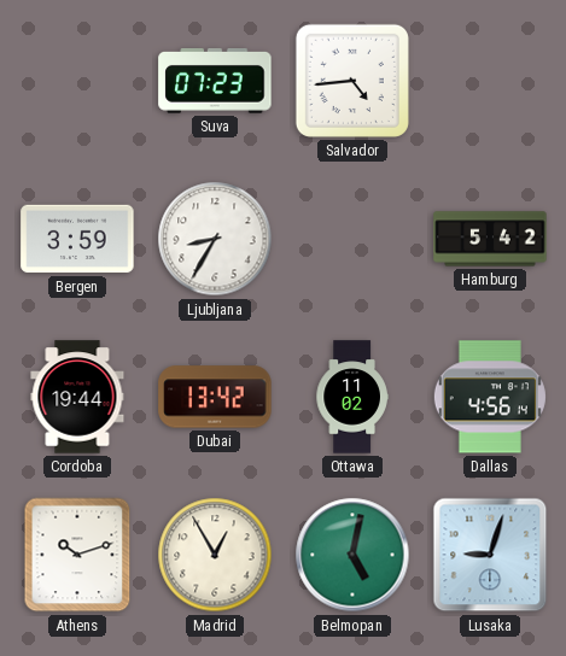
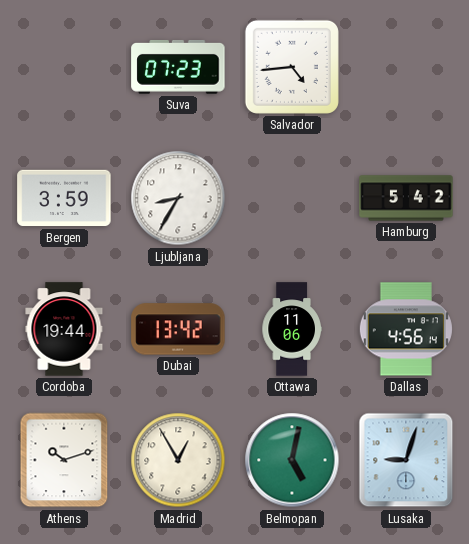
Ottawa: 11:02 -> 11:06 (292, 329)
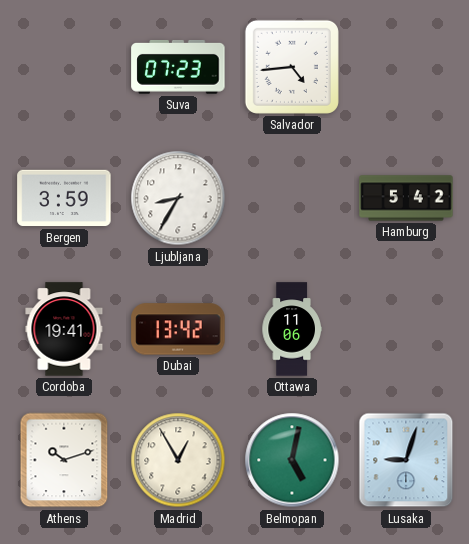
Cordoba: 19:44 -> 19:41 (64, 329)
Dallas: 4:56 -> none (406, 329)
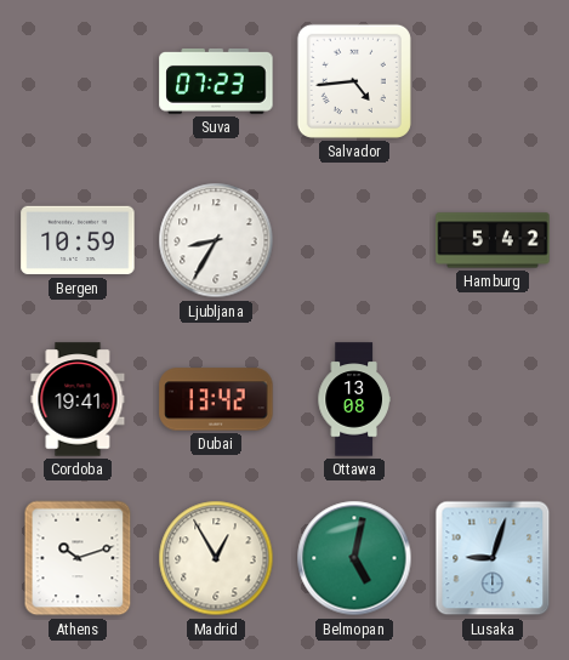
Bergen: 3:59 -> 10:59 (78, 240)
Ottawa: 11:06 -> 13:08 (354, 399)
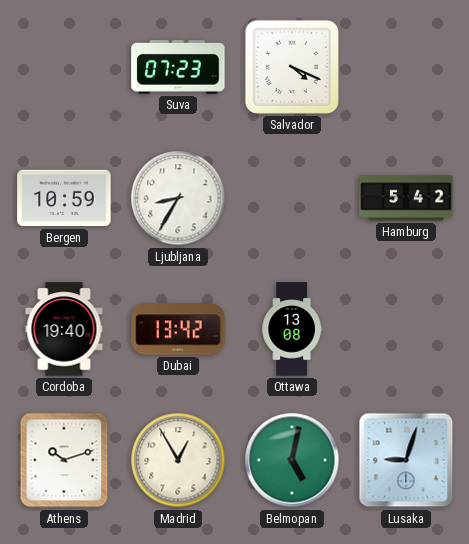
Salvador: 4:44 -> 4:19 (292, 67)
Cordoba: 19:41 -> 19:40 (64, 329)
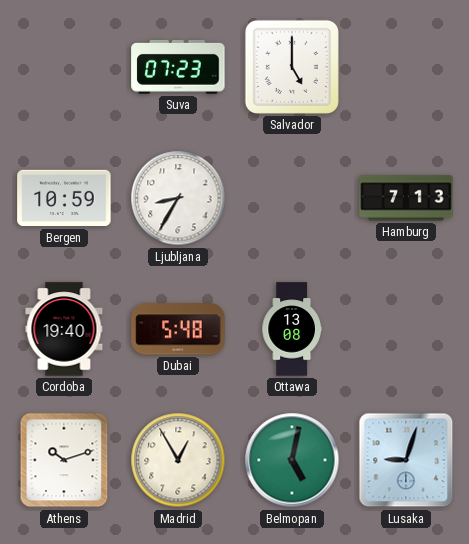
Salvador: 4:19 -> 5:00 (292, 67)
Hamburg: 5:42 -> 7:13 (406, 198)
Dubai: 13:42 -> 5:48 (178, 329)
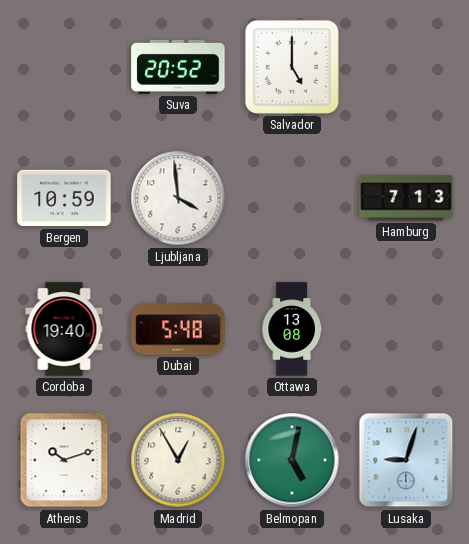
Suva: 07:23 -> 20:52 (178, 67)
Ljubljana: 8:35 -> 3:59 (178, 198)
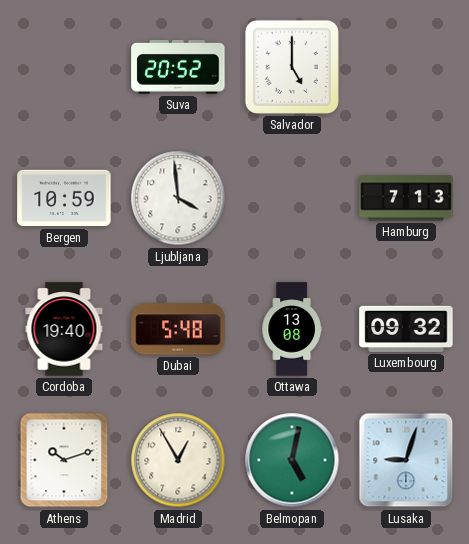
Luxembourg: none -> 09:32 (406, 329)
